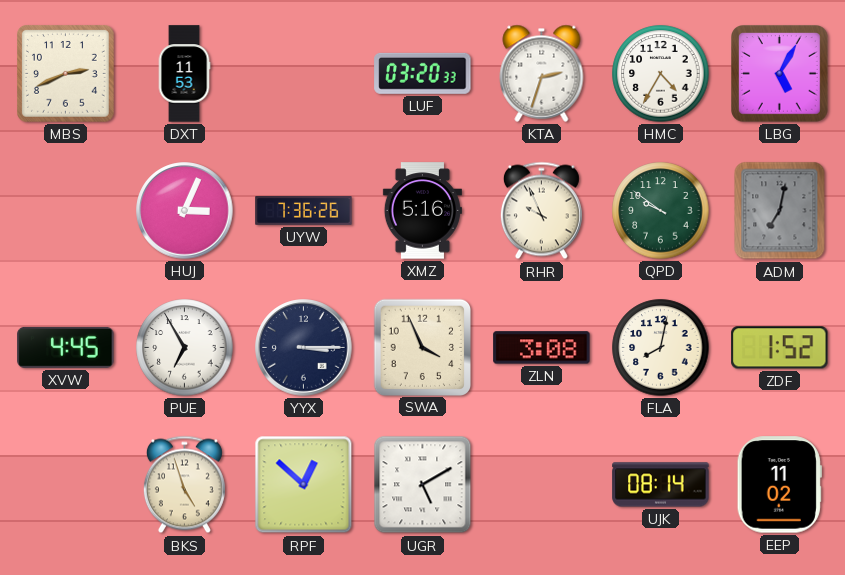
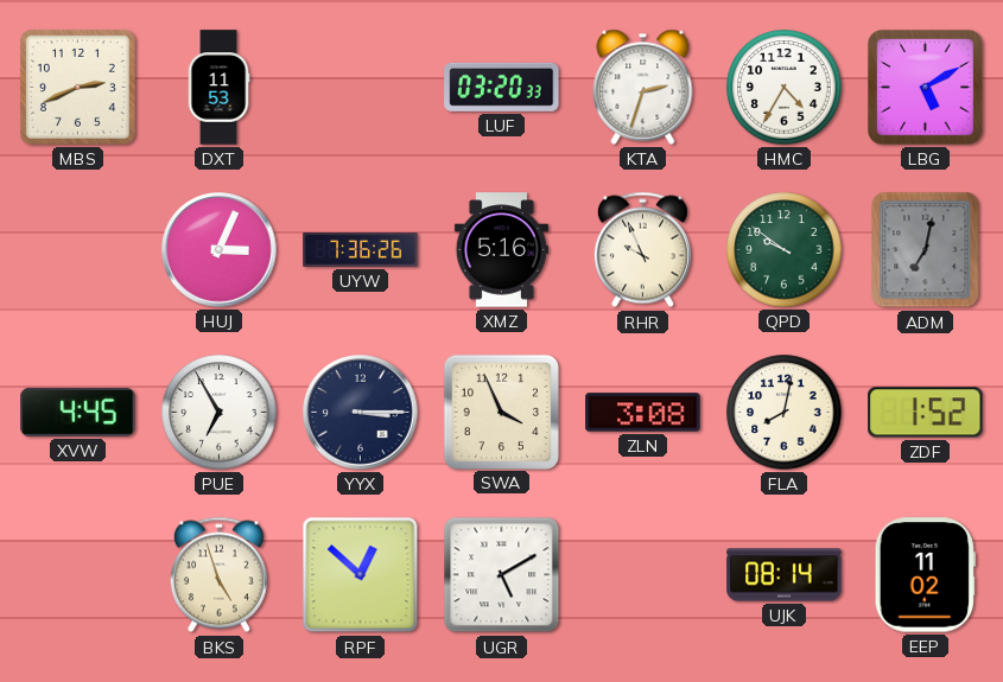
LBG: 5:05 -> 5:10 (926, 88)
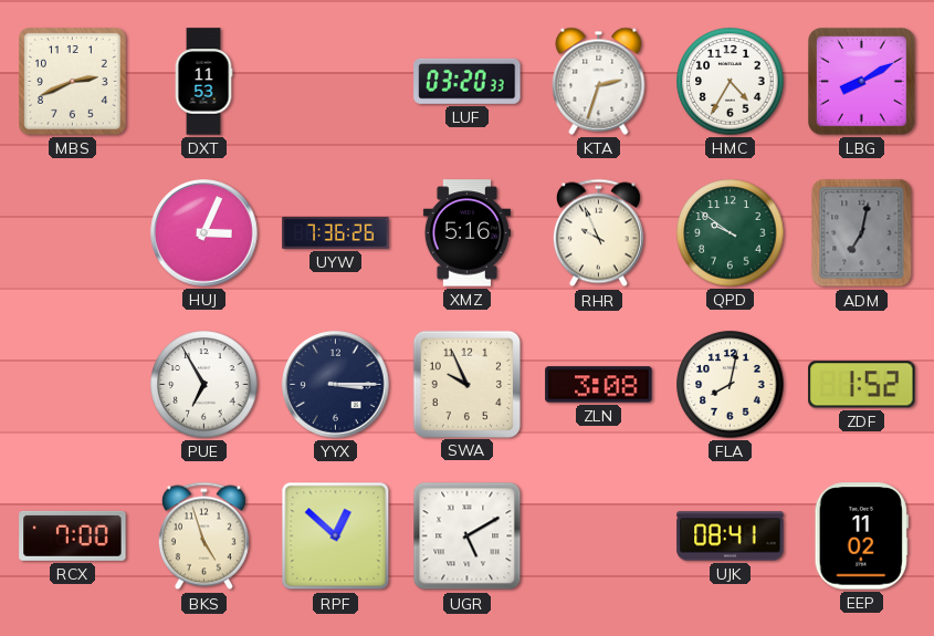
LBG: 5:10 -> 8:10 (862, 82)
XVW: 4:45 -> none (78, 412)
SWA: 3:56 -> 9:56 (466, 384)
RCX: none -> 7:00 (73, 535)
UJK: 08:14 -> 08:41 (731, 536)
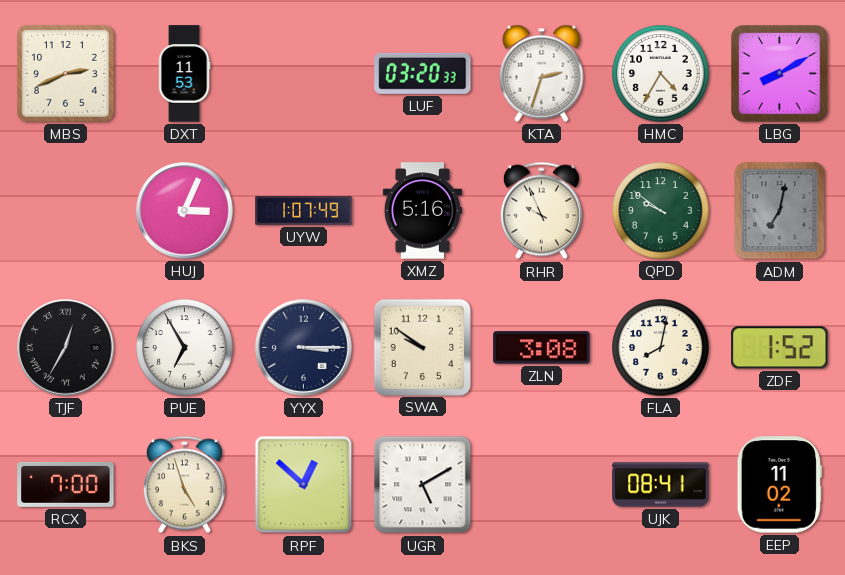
UYW: 7:36 -> 1:07 (304, 211)
TJF: none -> 12:35 (66, 348)
SWA: 9:56 -> 9:51 (422, 347)
